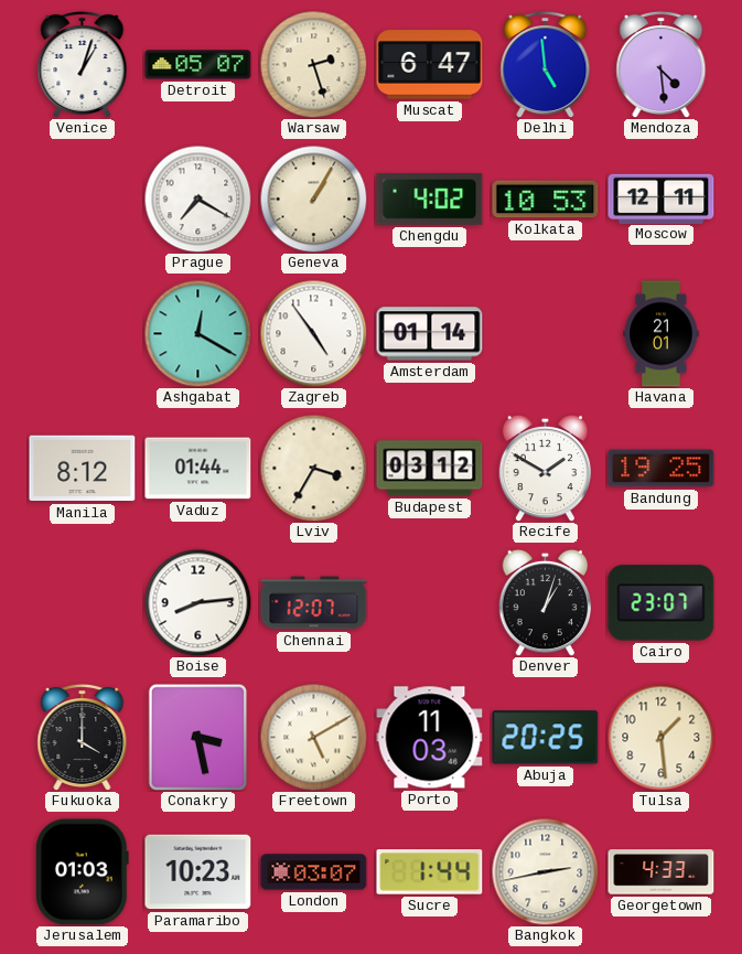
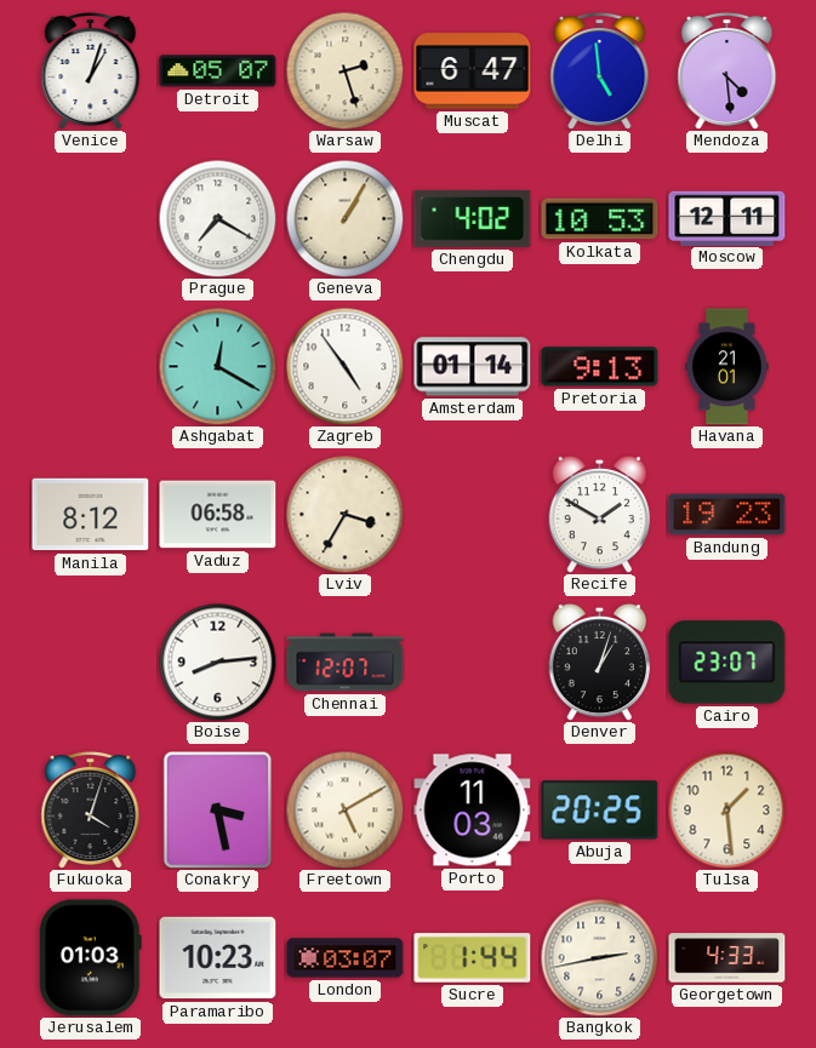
Pretoria: none -> 9:13 (600, 367)
Vaduz: 01:44 -> 06:58 (218, 515)
Budapest: 03:12 -> none (430, 469)
Bandung: 19:25 -> 19:23 (727, 515)
Fukuoka: 4:00 -> 4:03 (91, 809)
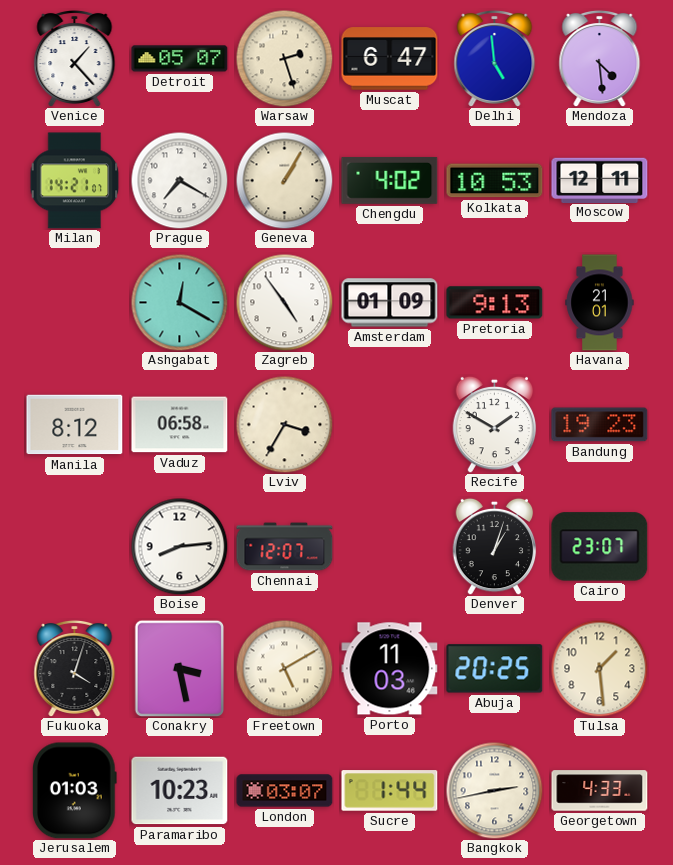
Venice: 1:03 -> 1:23 (75, 58)
Milan: none -> 14:21 (75, 181)
Amsterdam: 01:14 -> 01:09 (390, 303)
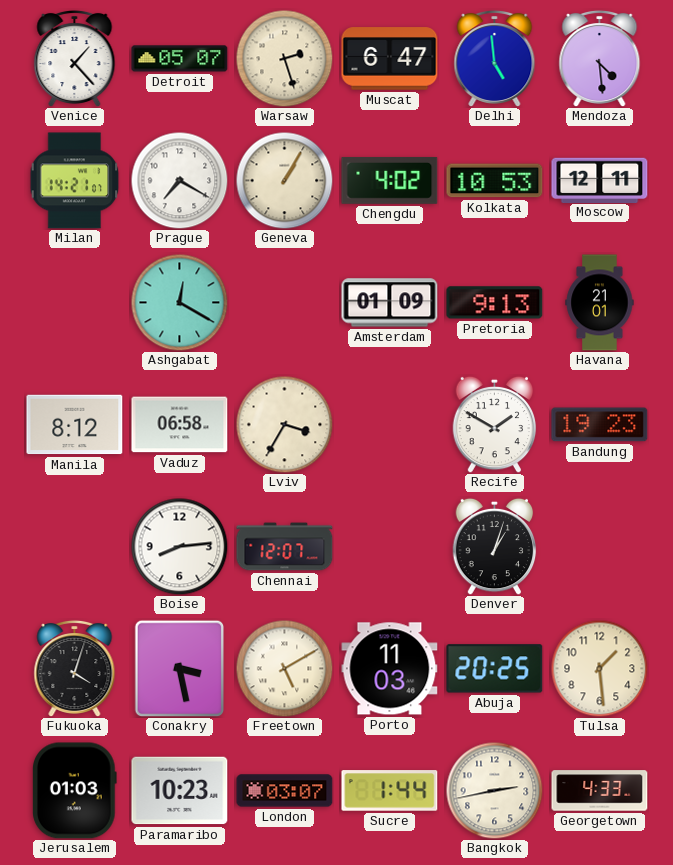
Zagreb: 4:54 -> none (284, 302)
Cairo: 23:07 -> none (600, 547)
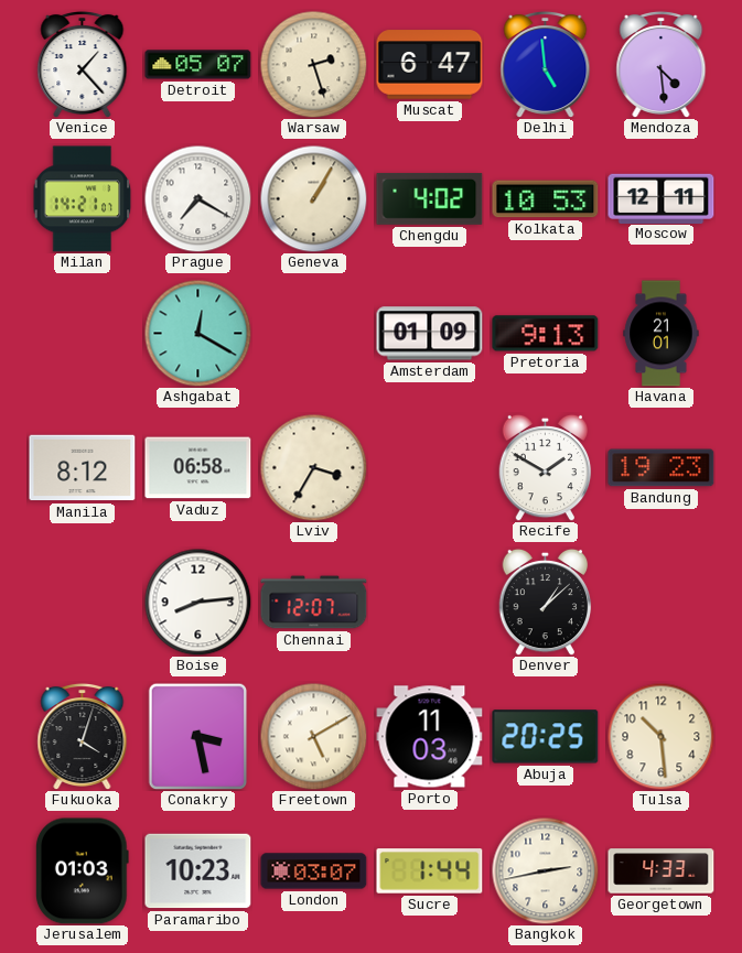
Denver: 1:03 -> 1:08 (546, 602)
Tulsa: 1:29 -> 10:29 (660, 736)
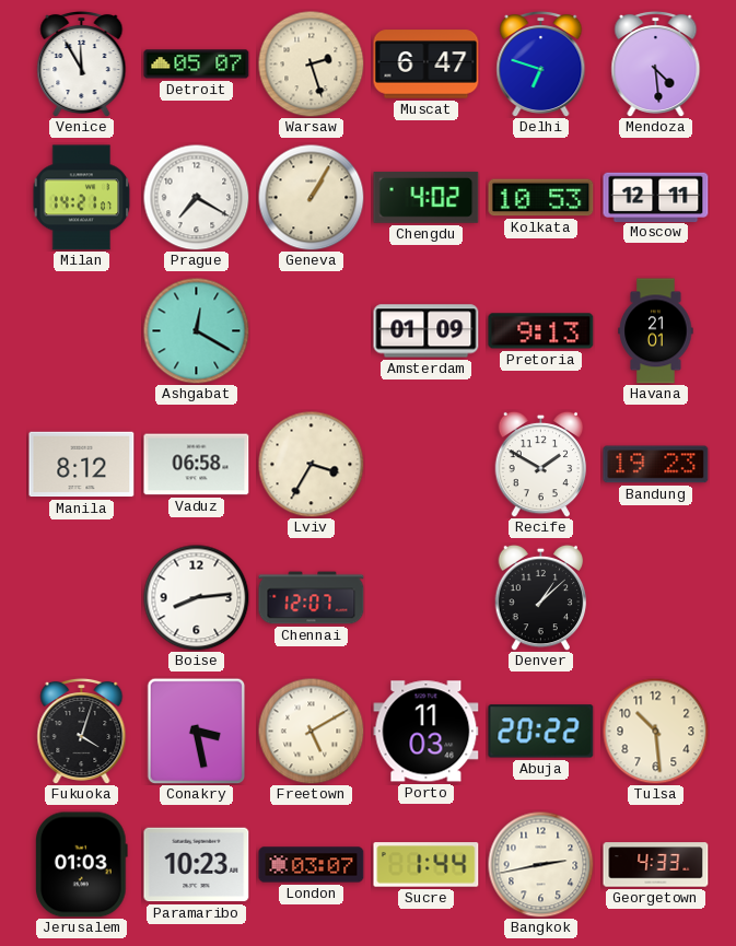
Venice: 1:23 -> 11:55 (82, 63)
Delhi: 4:59 -> 6:48 (541, 63)
Abuja: 20:25 -> 20:22 (541, 732)
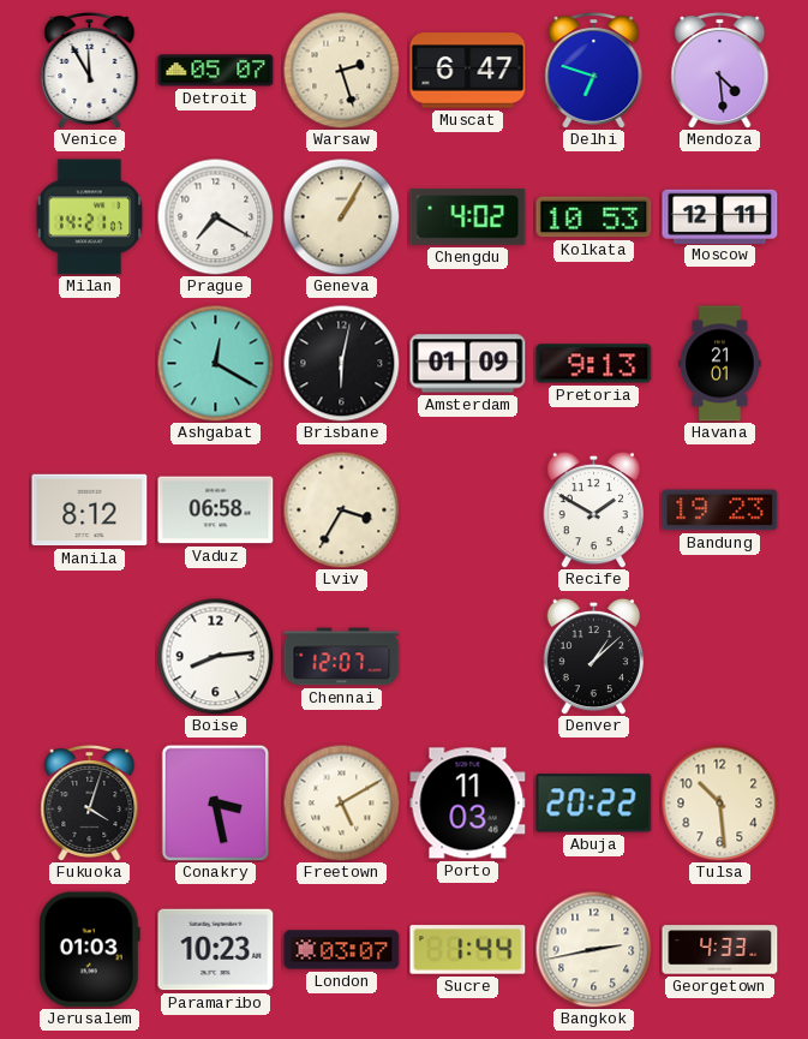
Brisbane: none -> 6:02 (341, 363)
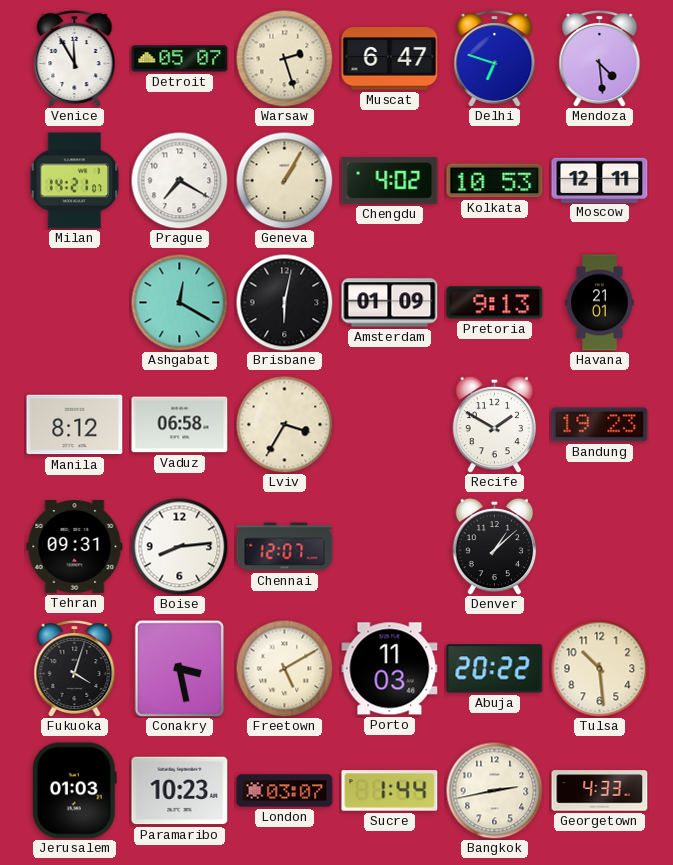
Tehran: none -> 09:31 (75, 547)
